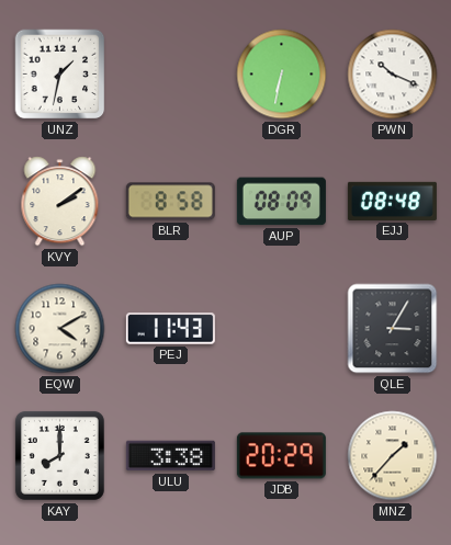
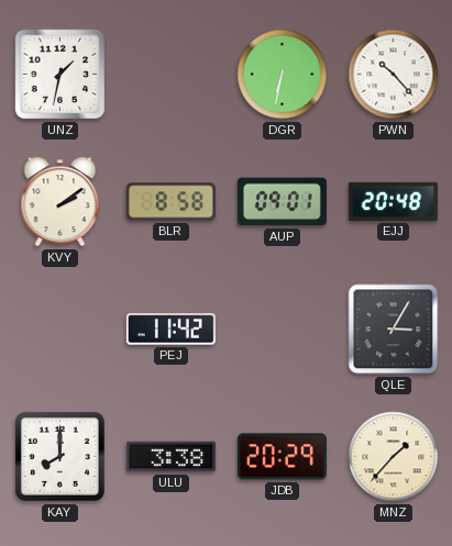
PWN: 10:19 -> 10:23 (394, 75)
AUP: 08:09 -> 09:01 (282, 202)
EJJ: 08:48 -> 20:48 (393, 201)
EQW: 4:10 -> none (60, 329)
PEJ: 11:43 -> 11:42 (170, 330)
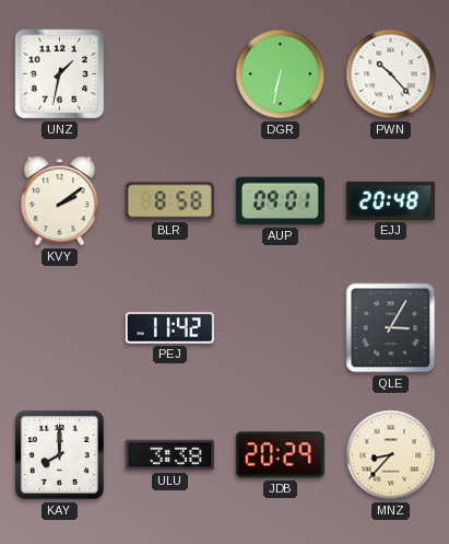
MNZ: 1:37 -> 8:37 (391, 455)
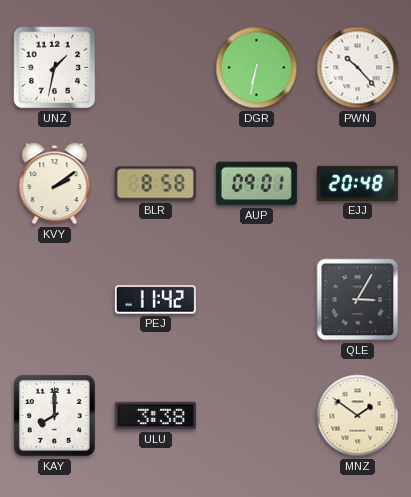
JDB: 20:29 -> none (280, 455)
MNZ: 8:37 -> 1:51 (358, 416)
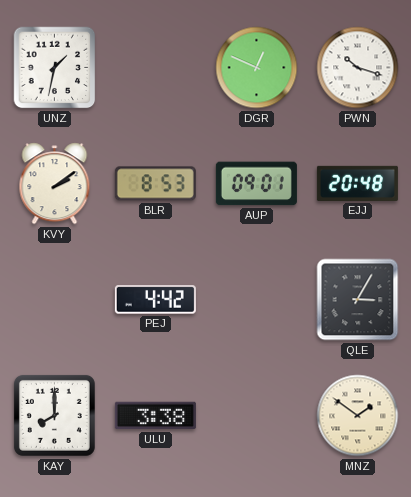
DGR: 6:32 -> 12:49 (257, 68)
PWN: 10:23 -> 10:18 (358, 68)
BLR: 8:58 -> 8:53 (155, 184)
PEJ: 11:42 -> 4:42 (155, 300)
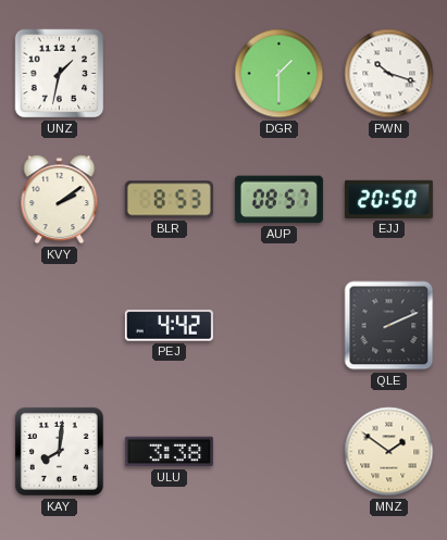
DGR: 12:49 -> 1:30 (280, 74)
AUP: 09:01 -> 08:57 (278, 200)
EJJ: 20:48 -> 20:50 (388, 199)
QLE: 3:05 -> 2:11 (389, 326)
KAY: 8:00 -> 8:01 (59, 451)
